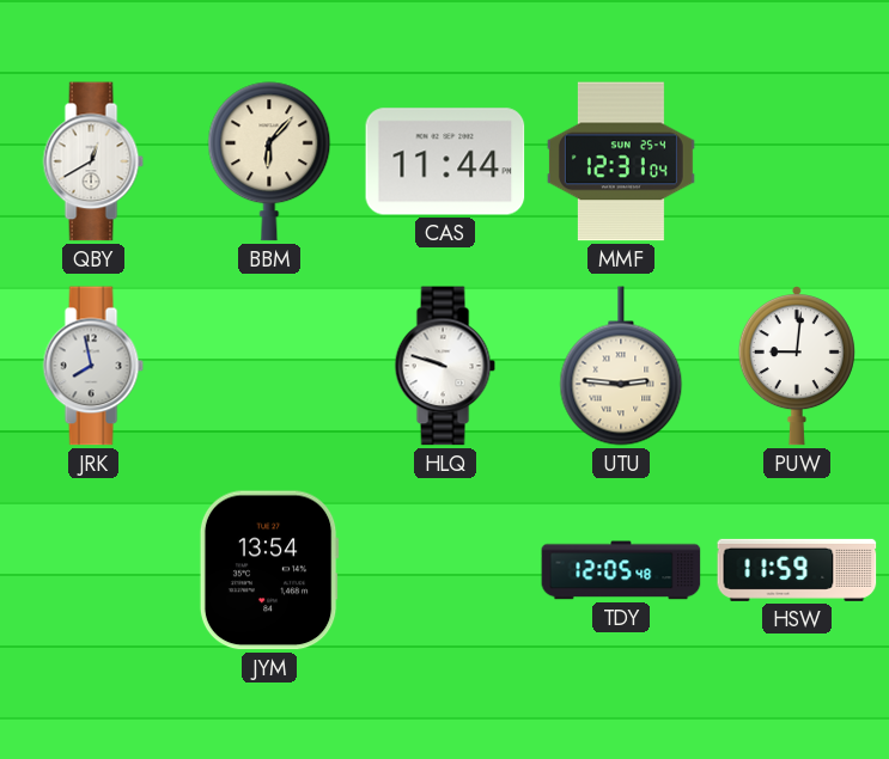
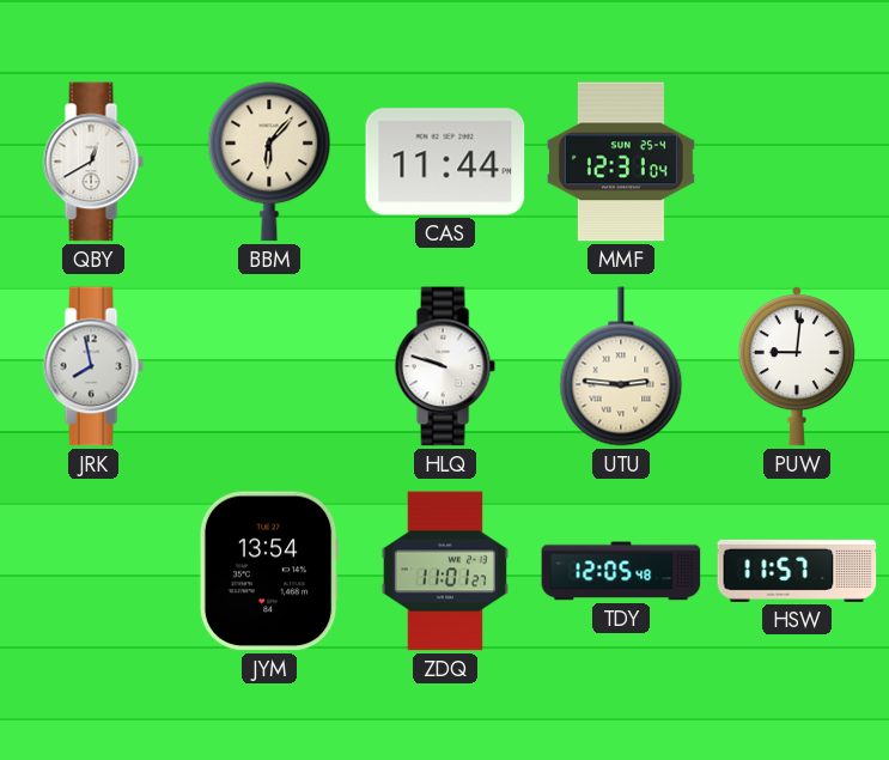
ZDQ: none -> 11:01 (445, 571)
HSW: 11:59 -> 11:57 (797, 571)
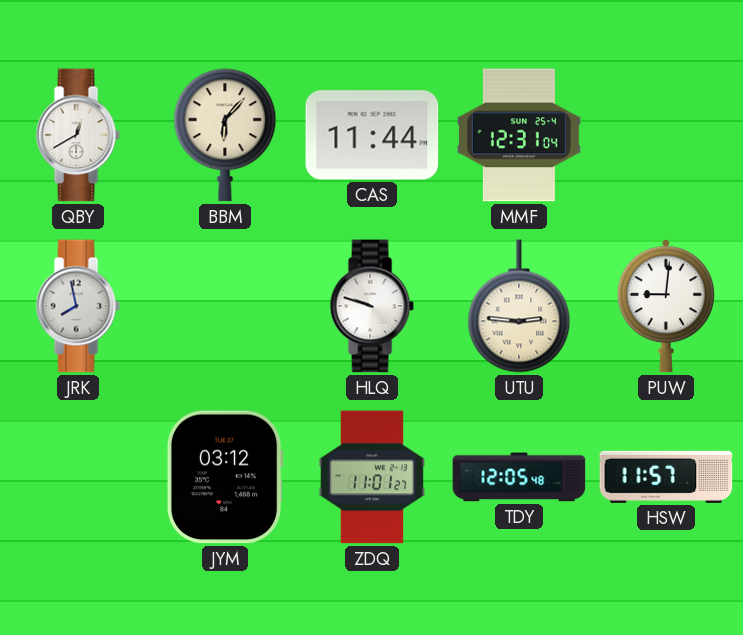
JYM: 13:54 -> 03:12 (225, 477)
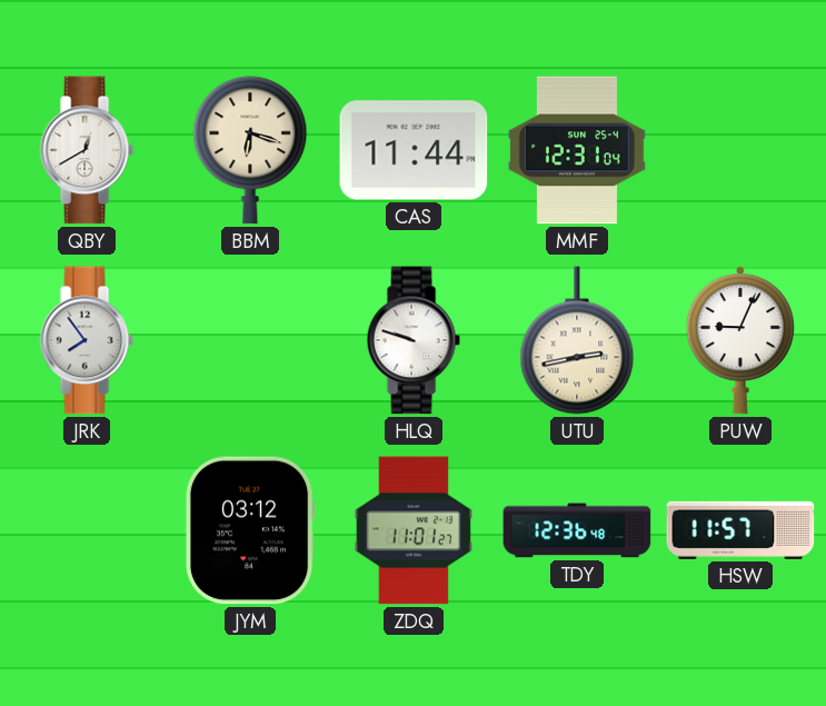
BBM: 6:07 -> 6:18 (250, 150)
JRK: 7:58 -> 7:54 (87, 340)
UTU: 2:46 -> 2:43 (577, 340)
PUW: 9:01 -> 9:04 (740, 340)
TDY: 12:05 -> 12:36 (577, 530)
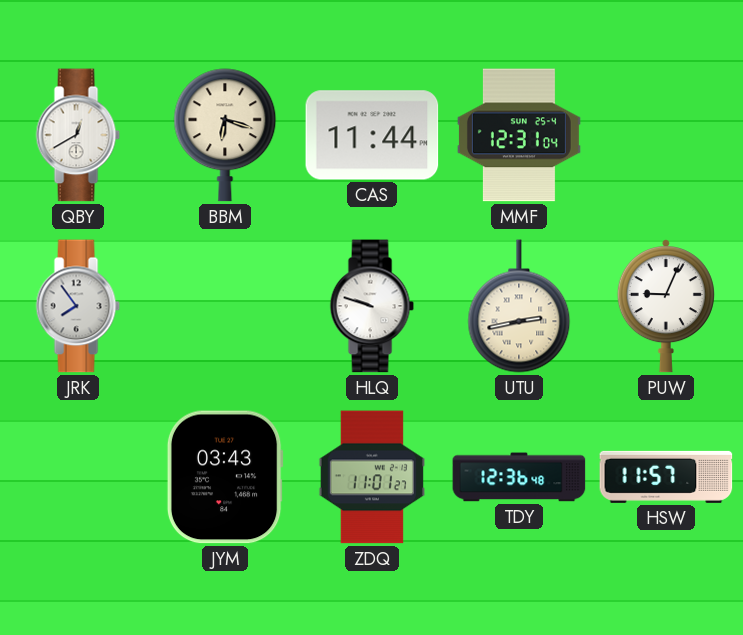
JYM: 03:12 -> 03:43 (225, 477)
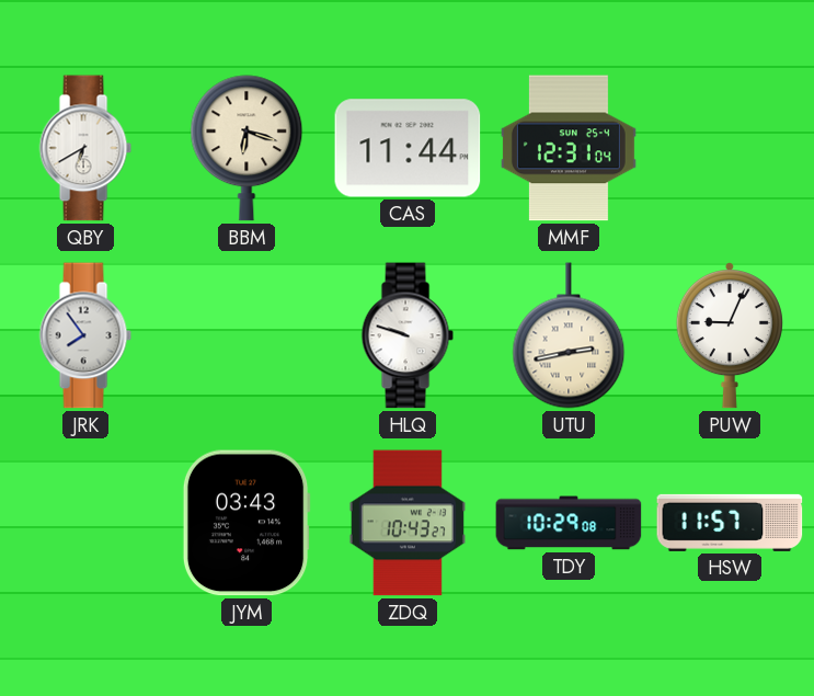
QBY: 12:40 -> 6:40 (85, 148)
ZDQ: 11:01 -> 10:43 (408, 523)
TDY: 12:36 -> 10:29 (569, 523)
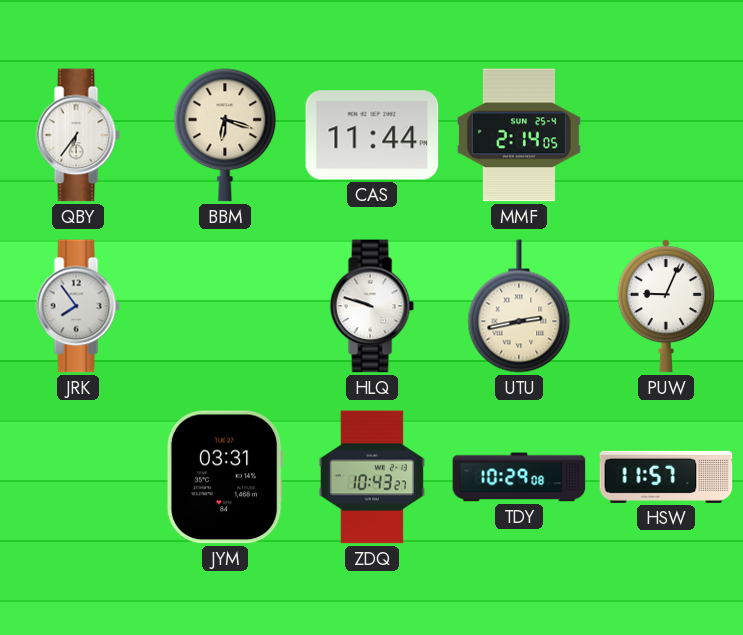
QBY: 6:40 -> 6:36 (78, 135)
MMF: 12:31 -> 2:14 (519, 135)
JYM: 03:43 -> 03:31 (225, 477)
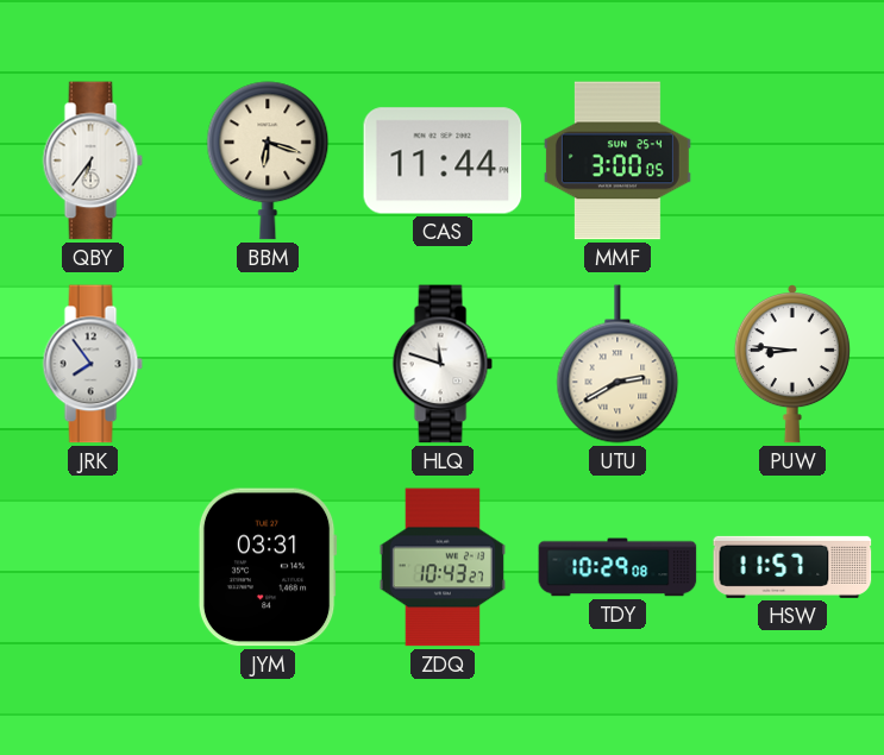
MMF: 2:14 -> 3:00 (617, 161)
HLQ: 9:48 -> 11:48 (443, 364)
UTU: 2:43 -> 2:40 (617, 364)
PUW: 9:04 -> 8:46 (792, 364)
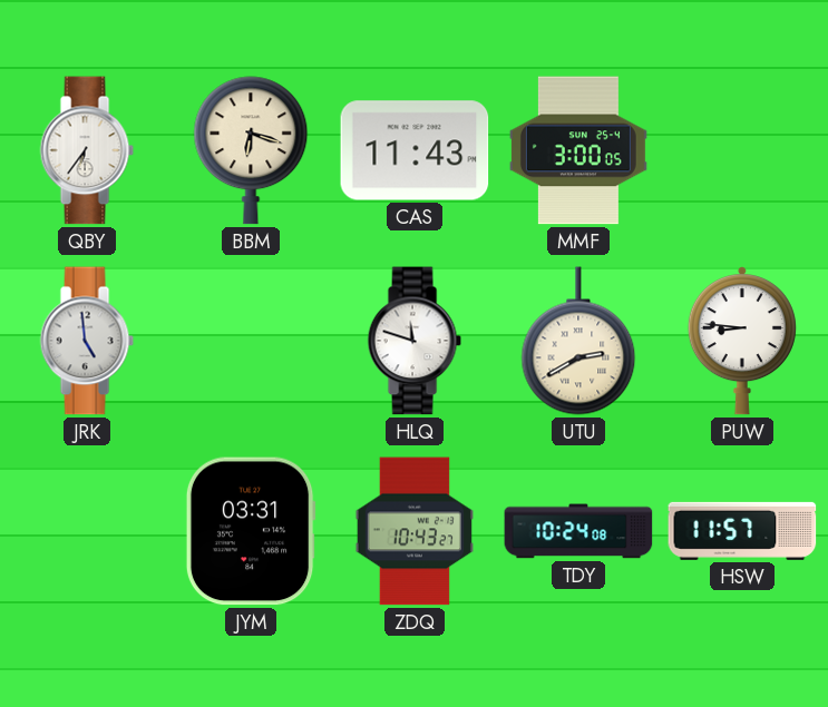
CAS: 11:44 -> 11:43 (415, 150)
JRK: 7:54 -> 4:59 (87, 341)
TDY: 10:29 -> 10:24 (578, 531)
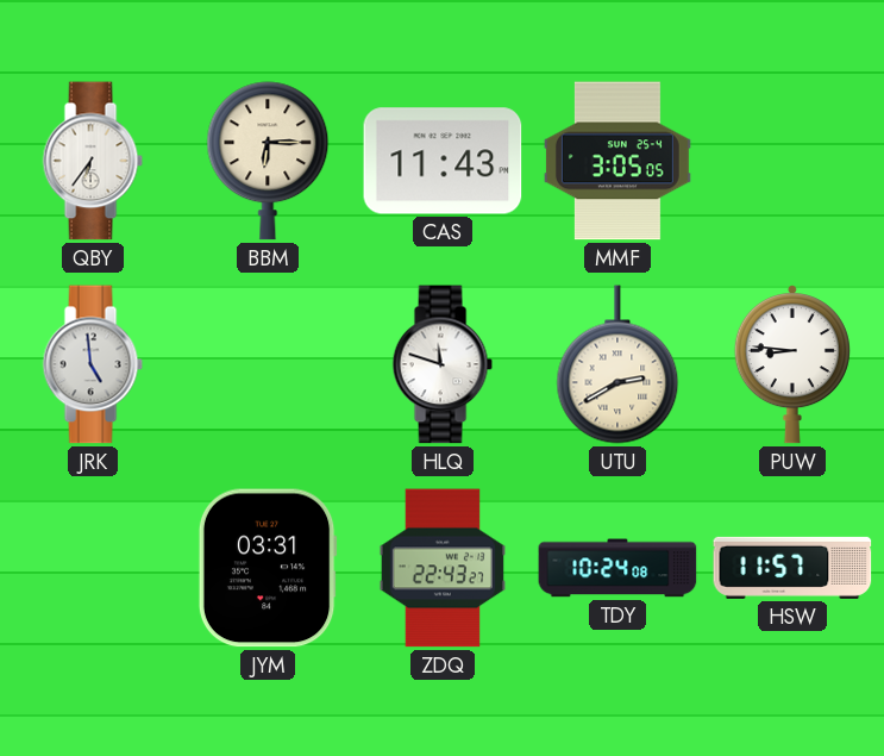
BBM: 6:18 -> 6:15 (268, 161)
MMF: 3:00 -> 3:05 (617, 161)
ZDQ: 10:43 -> 22:43 (443, 568)
